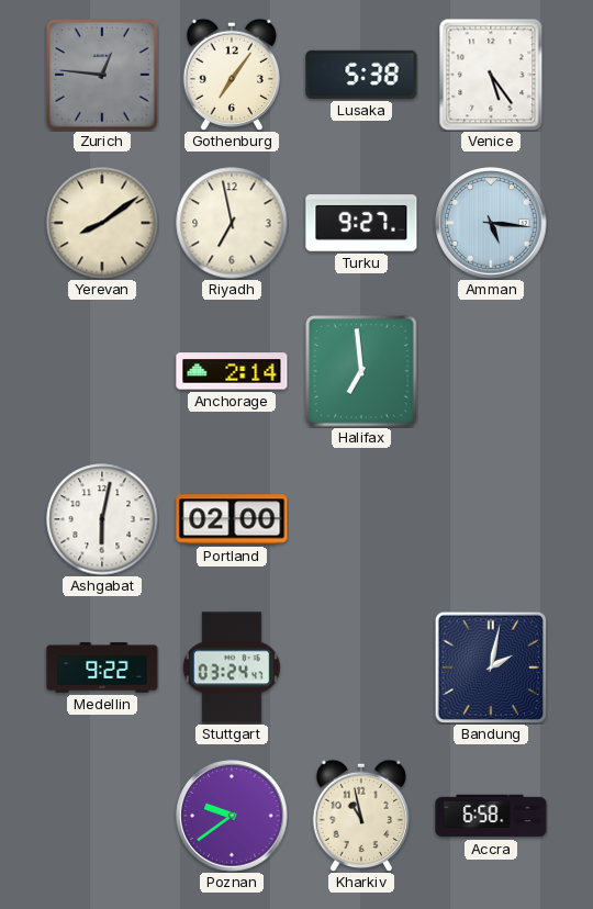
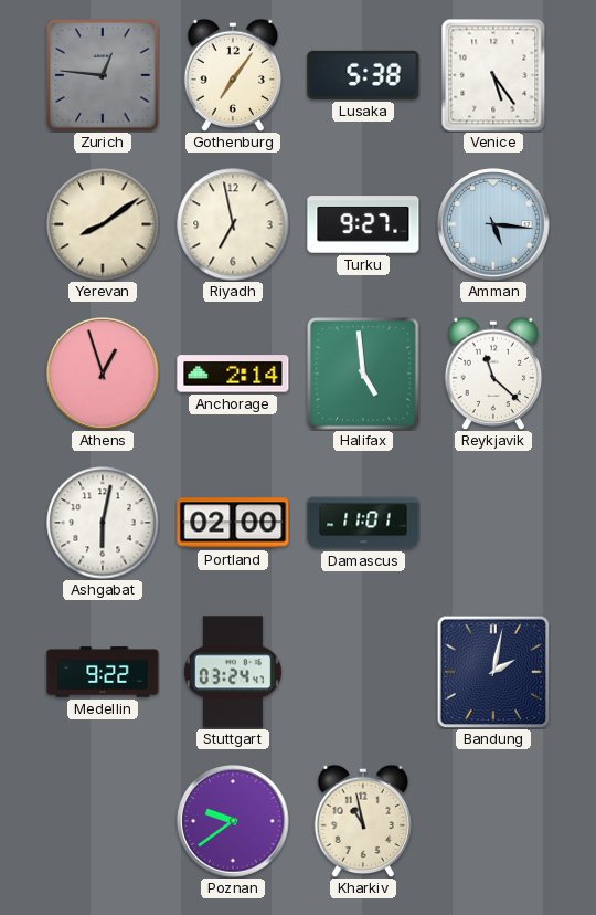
Athens: none -> 12:57 (103, 374)
Halifax: 6:59 -> 4:59 (363, 374)
Reykjavik: none -> 11:22 (492, 374)
Damascus: none -> 11:01 (363, 523)
Accra: 6:58 -> none (491, 816)
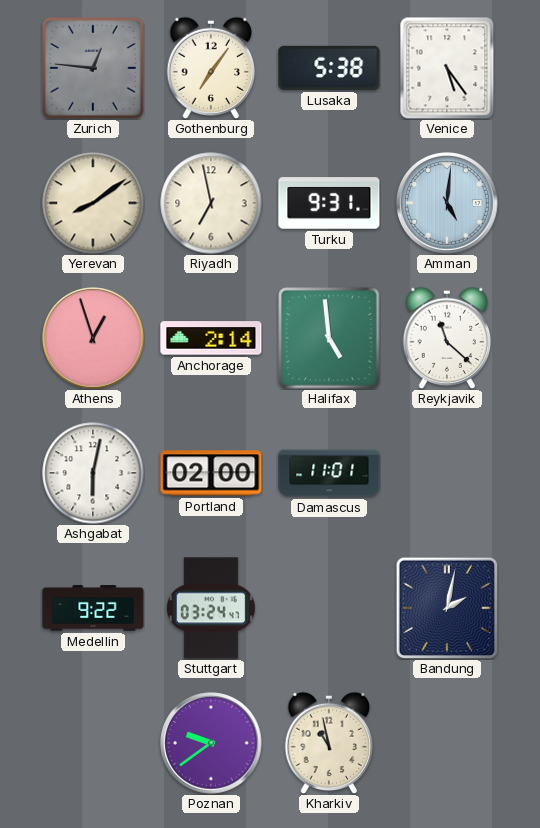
Turku: 9:27 -> 9:31 (329, 203)
Amman: 5:16 -> 5:01 (447, 203)
